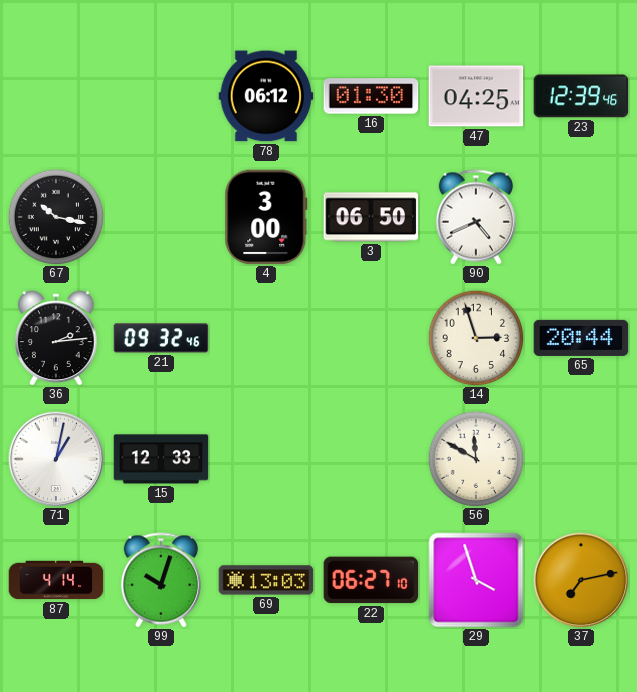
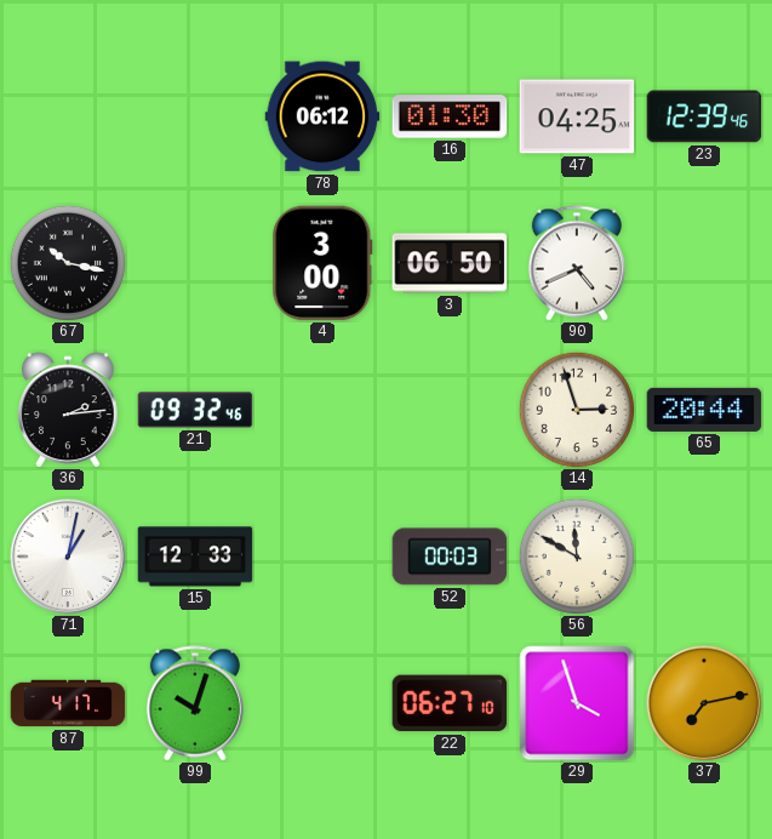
52: none -> 00:03 (450, 557)
87: 4:14 -> 4:17 (68, 703)
69: 13:03 -> none (266, 580)
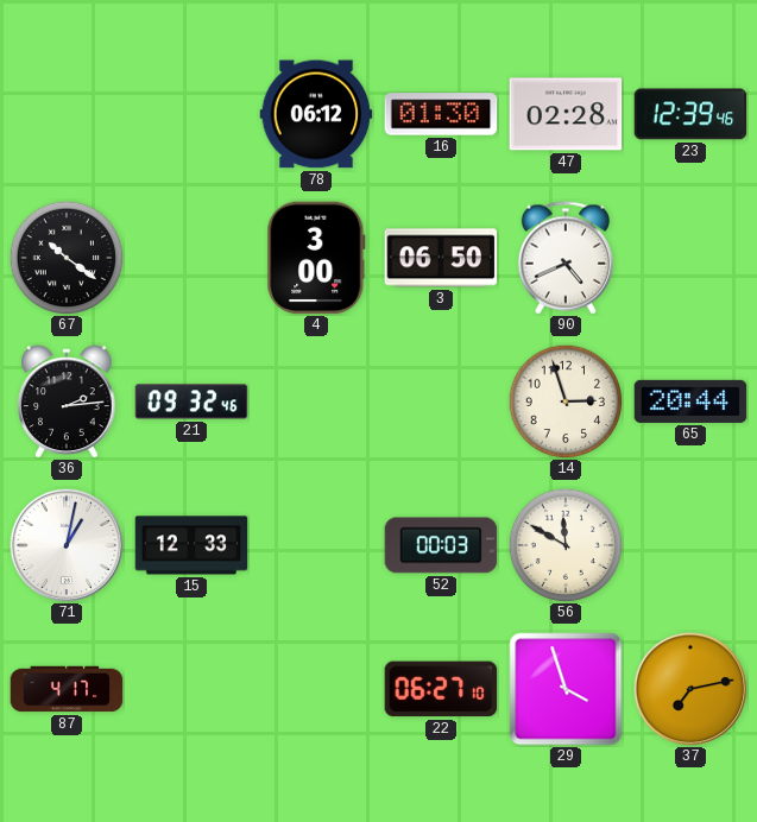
47: 04:25 -> 02:28 (566, 114)
67: 10:17 -> 10:21 (67, 258)
99: 10:03 -> none (195, 703)
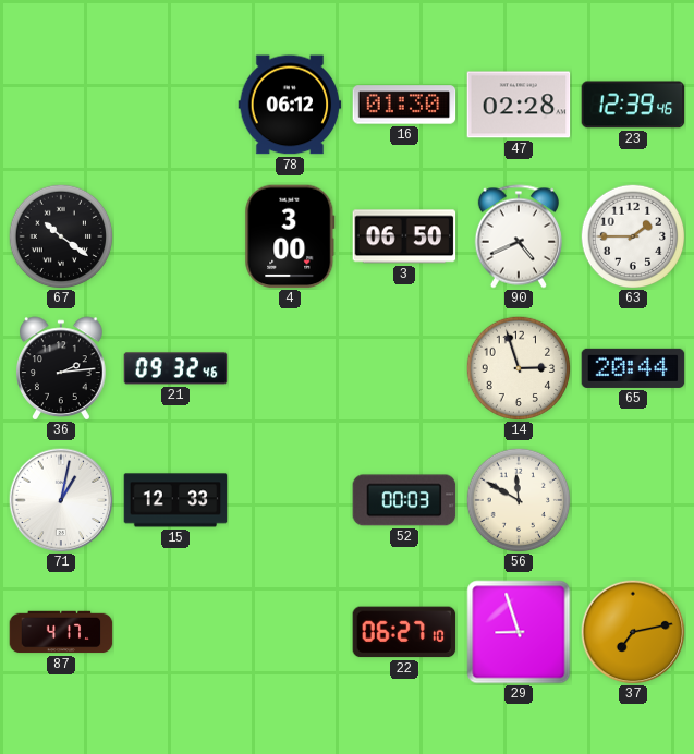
63: none -> 1:45 (633, 236)
29: 3:57 -> 8:57 (519, 632)
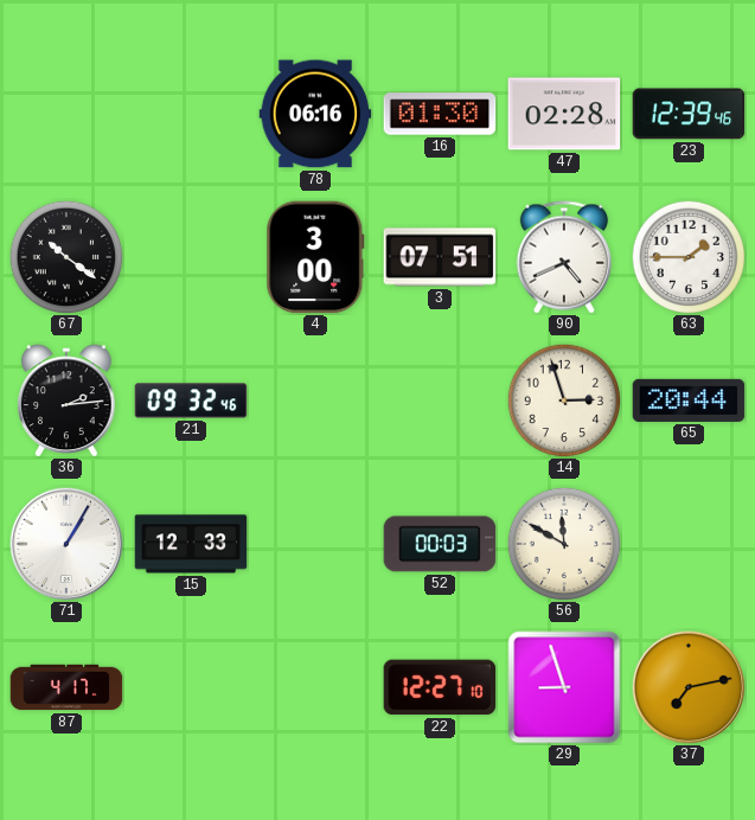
78: 06:12 -> 06:16 (315, 114)
3: 06:50 -> 07:51 (440, 257)
71: 1:02 -> 1:05 (66, 544)
22: 06:27 -> 12:27 (440, 687)
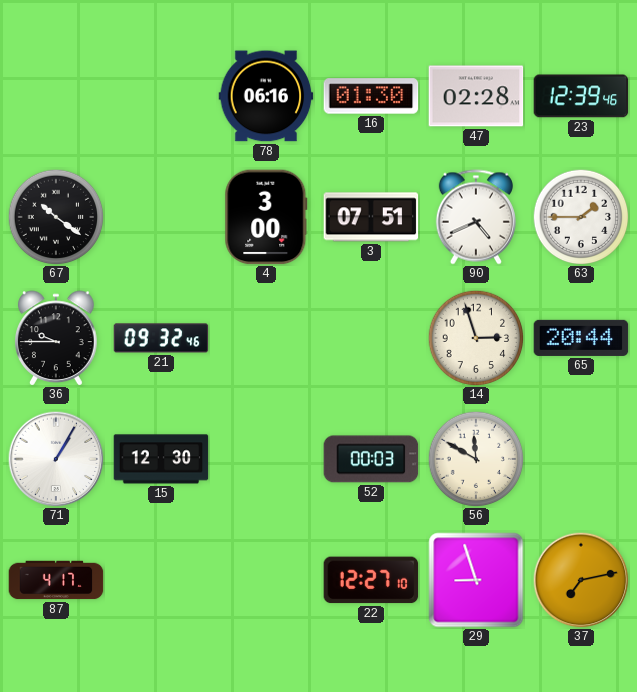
36: 2:14 -> 9:45 (57, 338)
15: 12:33 -> 12:30 (161, 459)
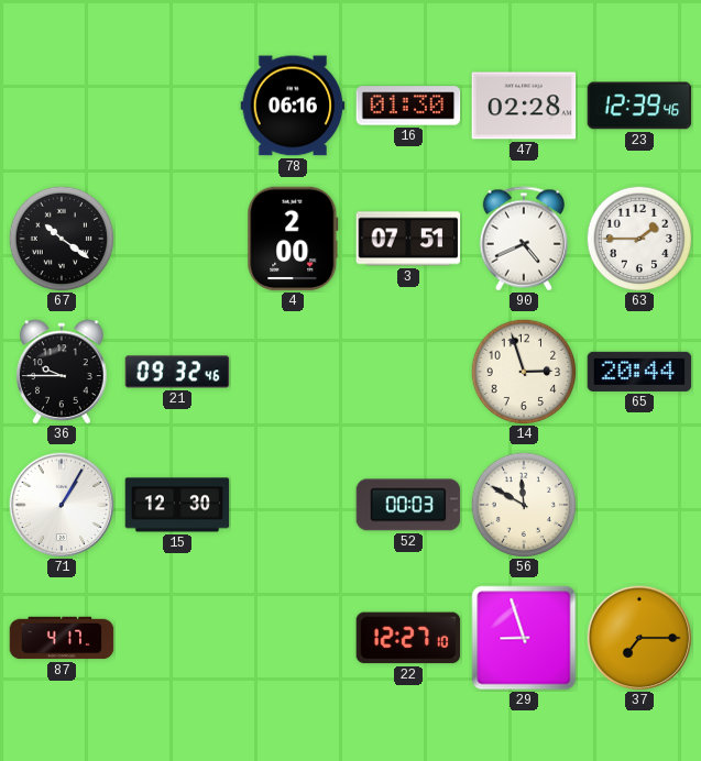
4: 3:00 -> 2:00 (293, 239)
37: 7:13 -> 7:15 (639, 638)
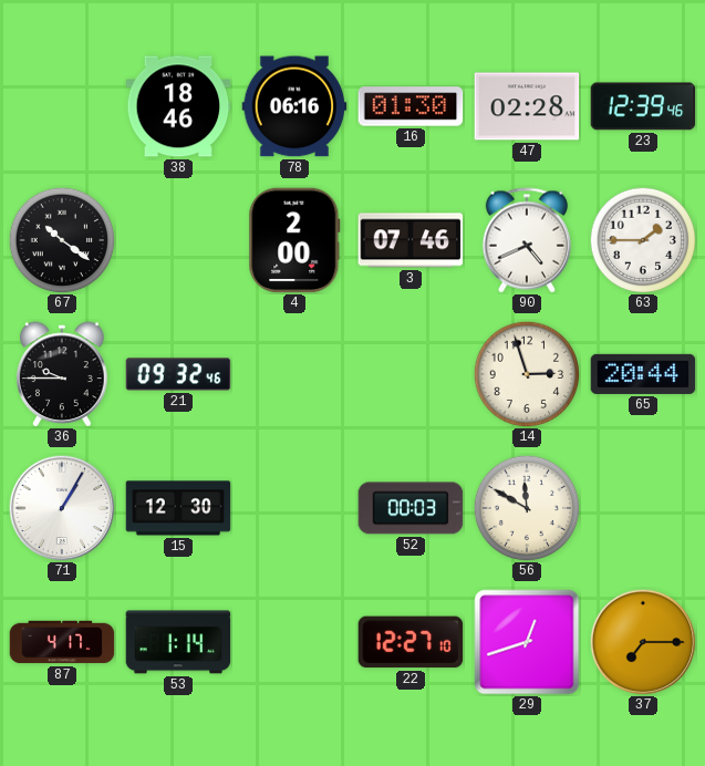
38: none -> 18:46 (178, 106)
3: 07:51 -> 07:46 (411, 240)
53: none -> 1:14 (178, 642)
29: 8:57 -> 12:42 (527, 642)
